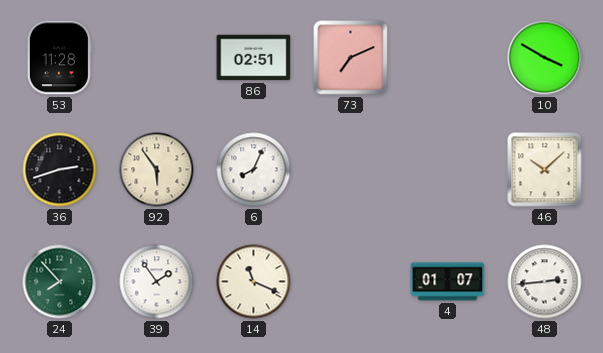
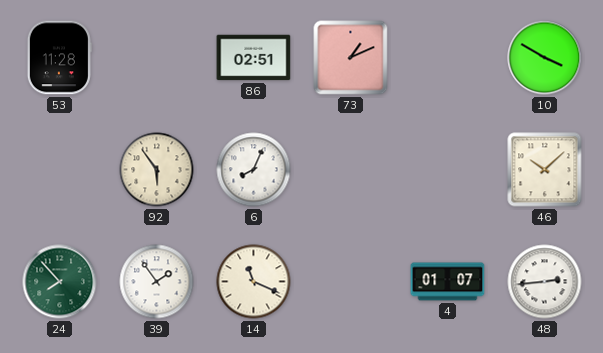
73: 7:11 -> 1:11 (351, 58)
36: 2:42 -> none (60, 170)
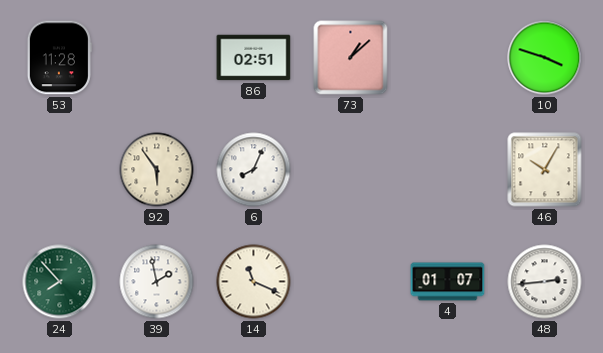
73: 1:11 -> 1:08 (351, 58)
10: 3:50 -> 3:48 (545, 58)
46: 10:08 -> 10:05 (545, 170)
39: 1:54 -> 1:58 (157, 282)
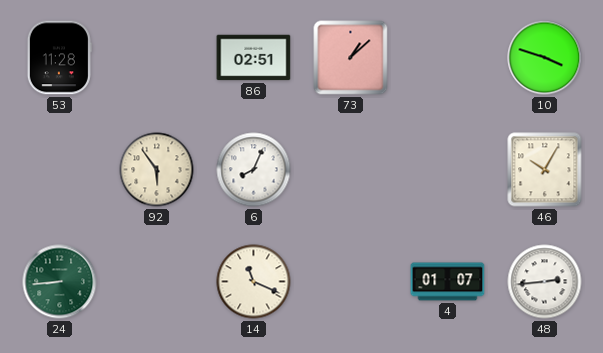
24: 7:53 -> 8:44 (60, 282)
39: 1:58 -> none (157, 282)
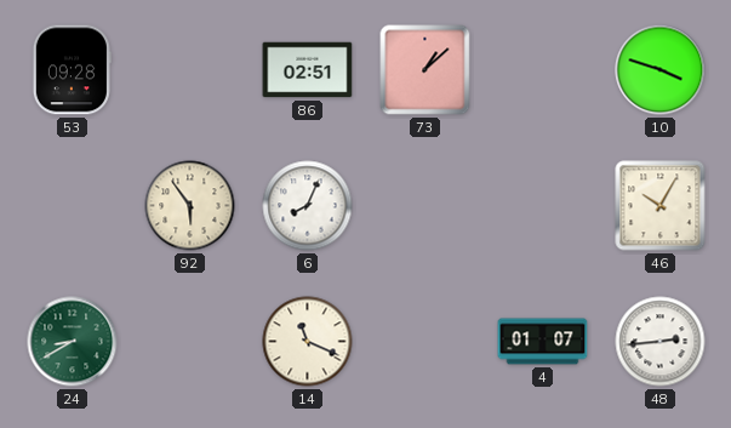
53: 11:28 -> 09:28 (72, 70)
24: 8:44 -> 8:40 (73, 342)
